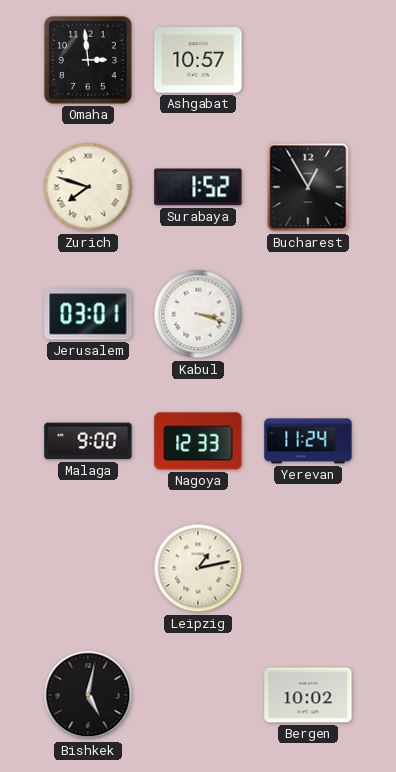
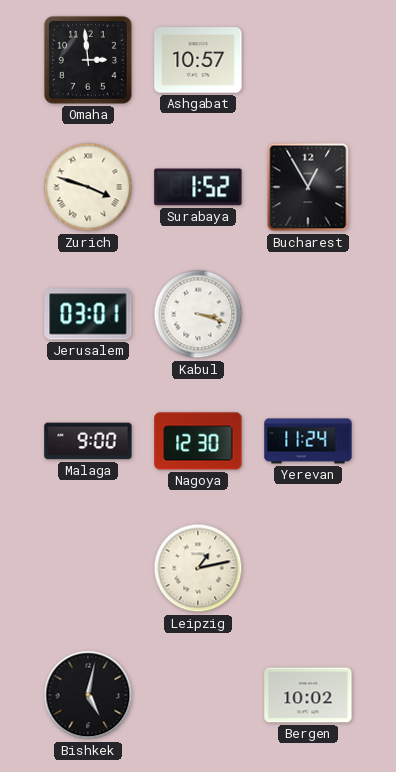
Zurich: 7:48 -> 3:48 (88, 187)
Nagoya: 12:33 -> 12:30 (198, 441)
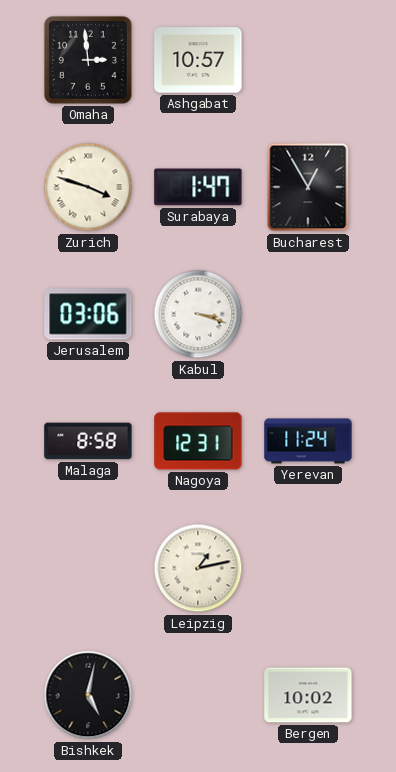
Surabaya: 1:52 -> 1:47 (198, 187)
Jerusalem: 03:01 -> 03:06 (88, 314)
Malaga: 9:00 -> 8:58 (88, 441)
Nagoya: 12:30 -> 12:31 (198, 441)
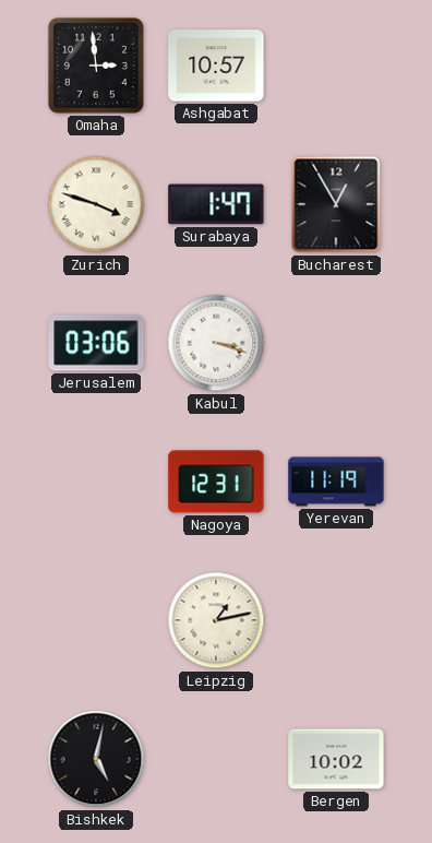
Malaga: 8:58 -> none (88, 441)
Yerevan: 11:24 -> 11:19 (336, 482)
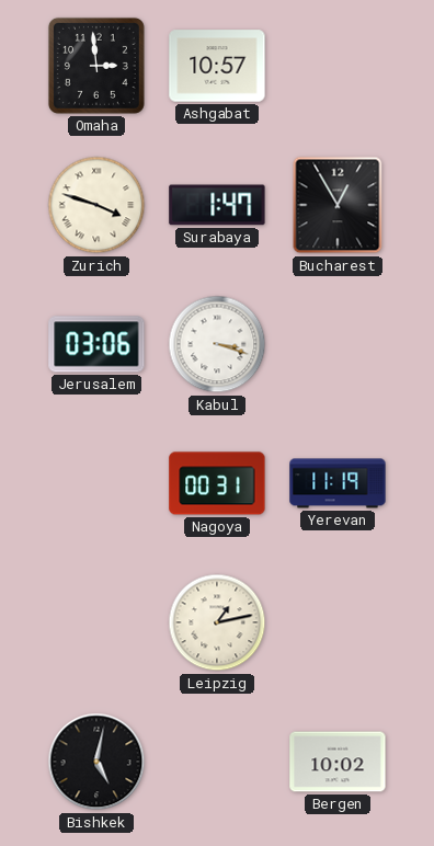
Nagoya: 12:31 -> 00:31 (217, 483)
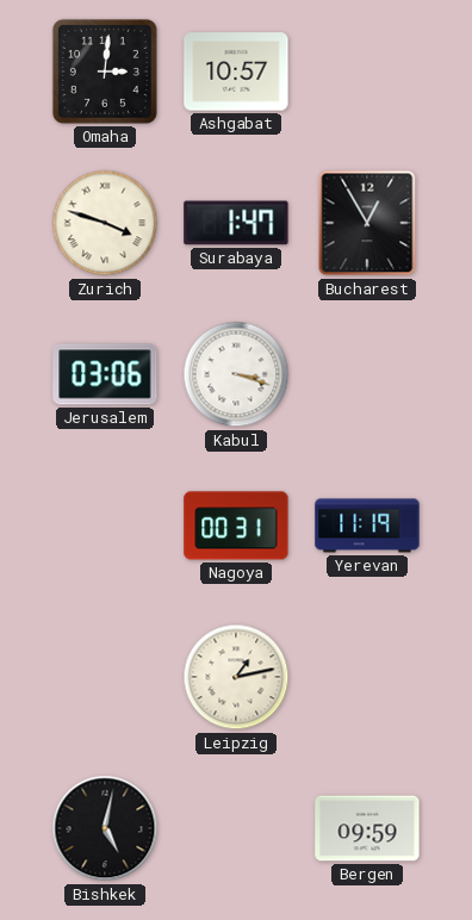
Omaha: 2:59 -> 3:01 (105, 72)
Bergen: 10:02 -> 09:59 (367, 828)
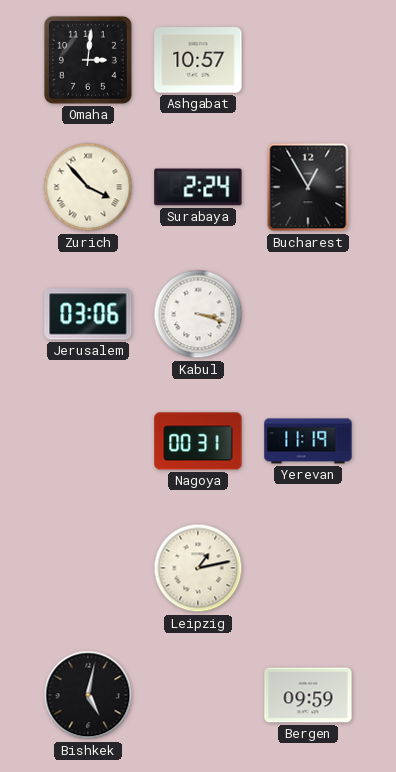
Zurich: 3:48 -> 3:53 (88, 187)
Surabaya: 1:47 -> 2:24 (198, 187)
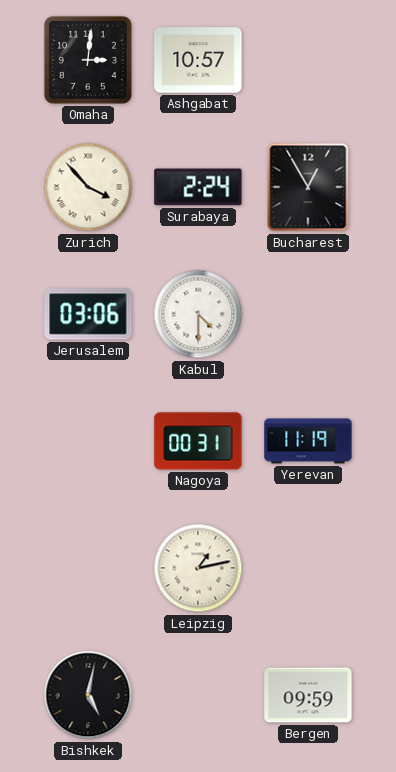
Kabul: 3:18 -> 4:30 (198, 314)
